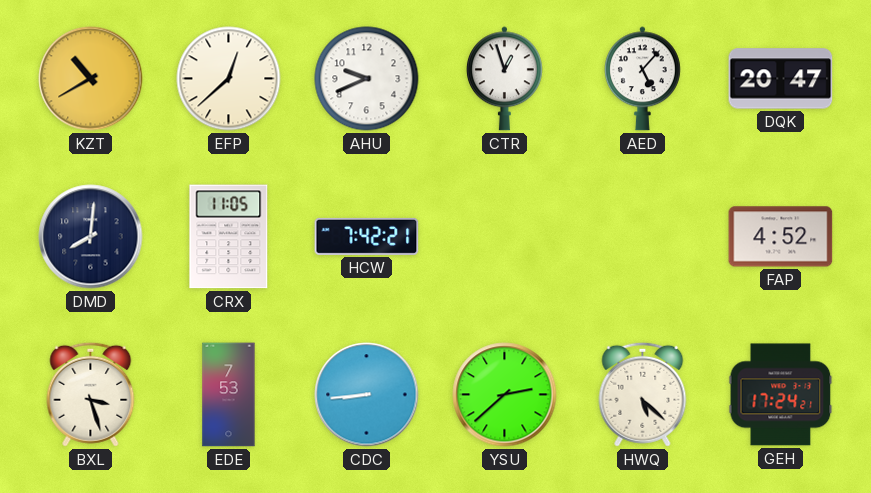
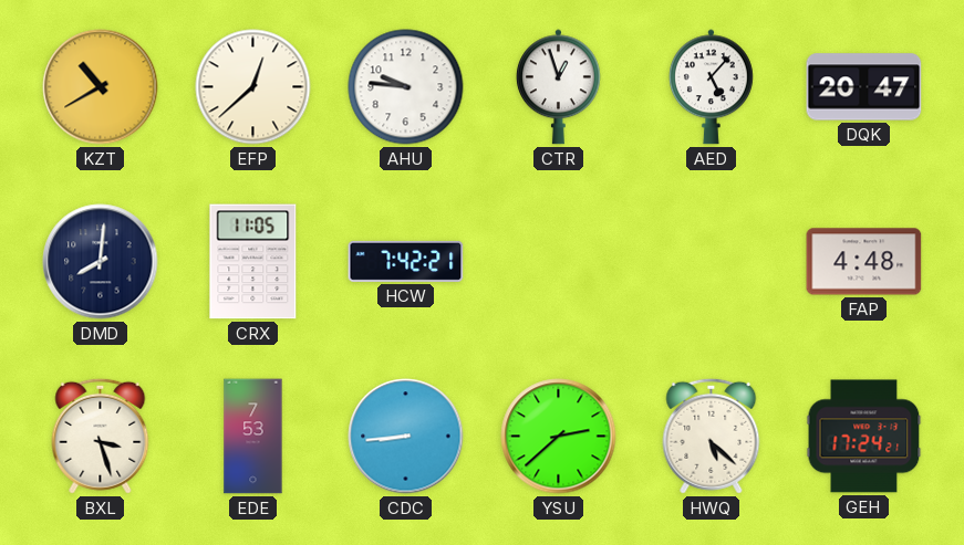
AHU: 9:41 -> 9:46 (406, 87)
FAP: 4:52 -> 4:48 (864, 262)
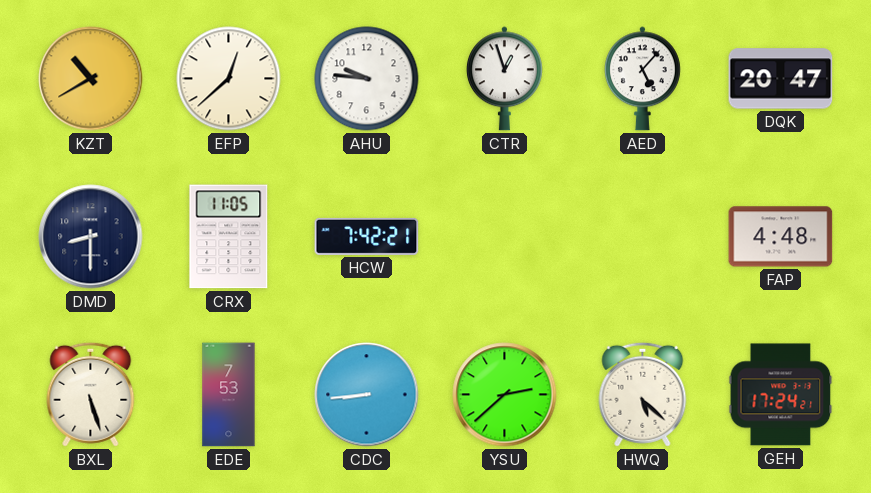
DMD: 8:01 -> 8:30 (91, 237)
BXL: 3:27 -> 5:27 (91, 394)
